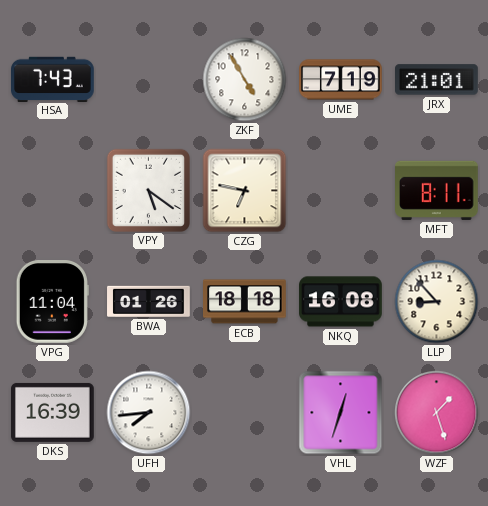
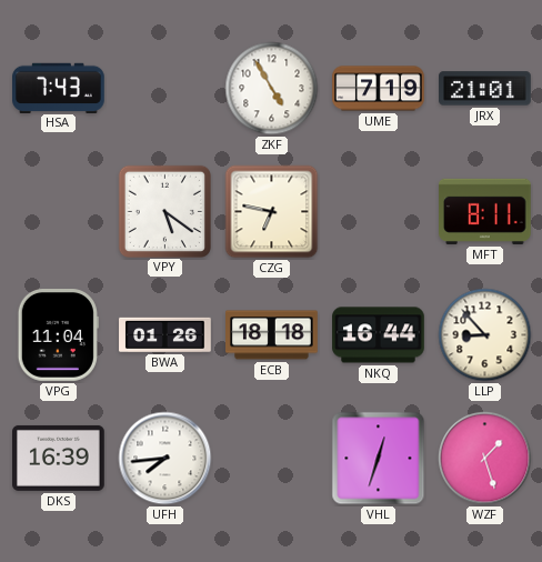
NKQ: 16:08 -> 16:44 (379, 335)
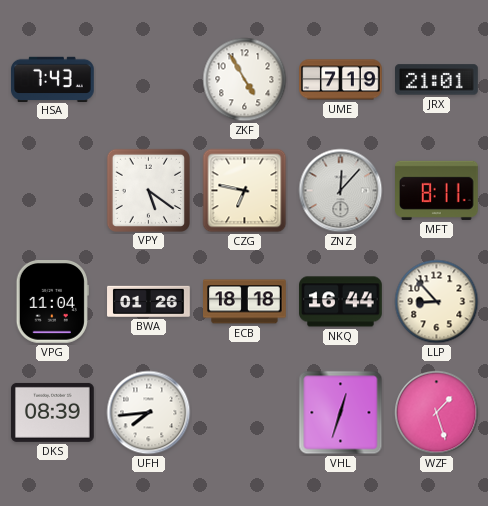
ZNZ: none -> 12:07 (341, 191)
DKS: 16:39 -> 08:39 (53, 412)
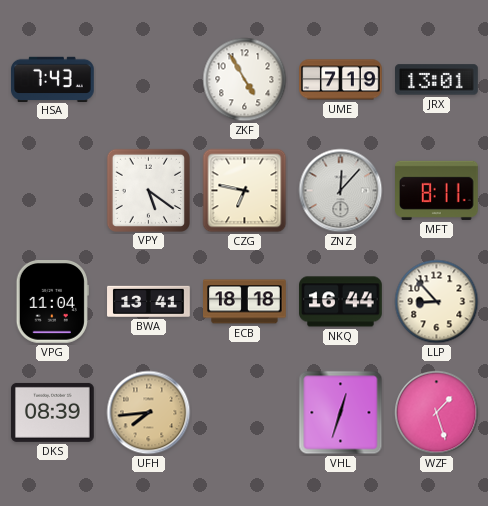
JRX: 21:01 -> 13:01 (437, 80)
BWA: 01:26 -> 13:41 (149, 301)
UFH dial: white -> champagne (149, 413)
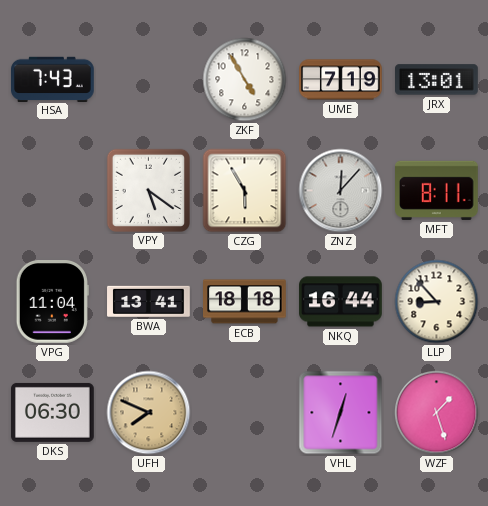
CZG: 6:47 -> 5:55 (245, 191)
DKS: 08:39 -> 06:30 (53, 412)
UFH: 7:44 -> 7:49 (149, 413)
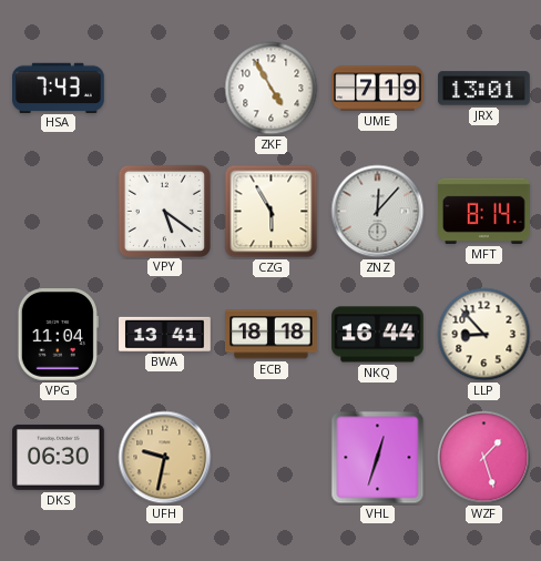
MFT: 8:11 -> 8:14 (484, 211)
UFH: 7:49 -> 9:32 (165, 458)
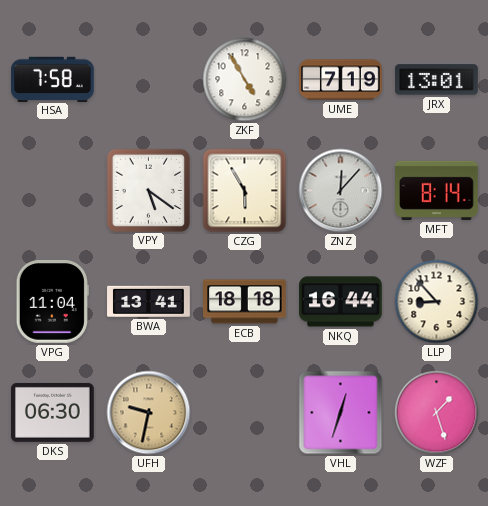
HSA: 7:43 -> 7:58 (53, 79)
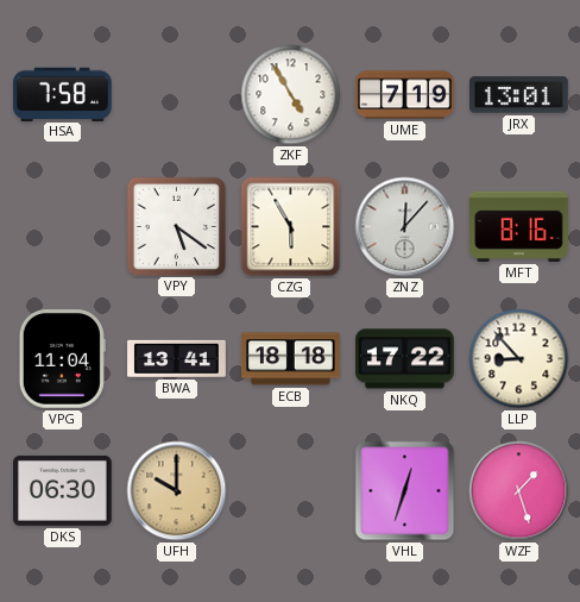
MFT: 8:14 -> 8:16 (519, 226)
NKQ: 16:44 -> 17:22 (405, 359)
UFH: 9:32 -> 10:00 (177, 491)
